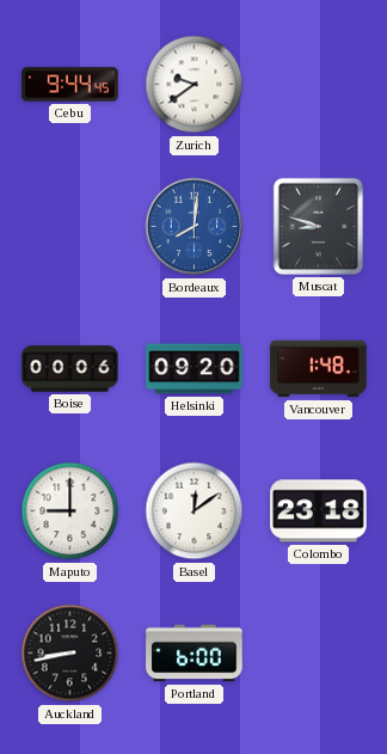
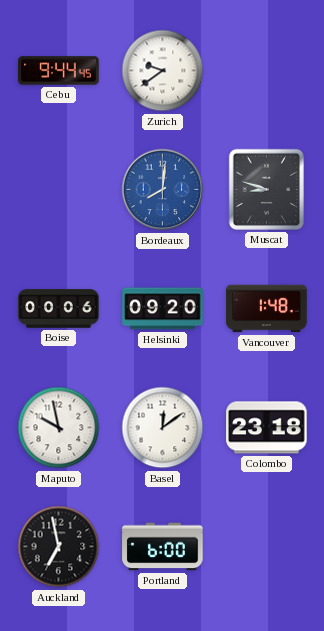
Maputo: 9:00 -> 9:58 (59, 428)
Auckland: 8:43 -> 6:58 (59, 547)
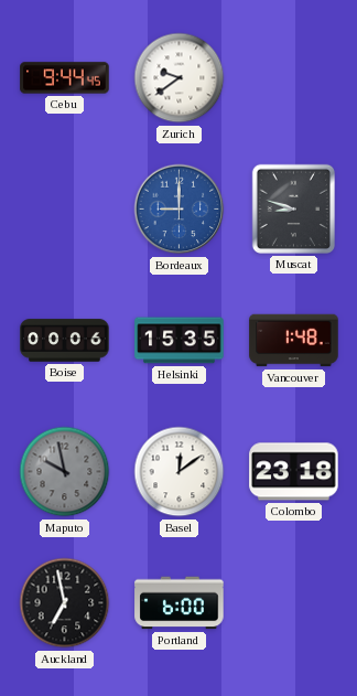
Bordeaux: 8:01 -> 9:00 (180, 210)
Helsinki: 09:20 -> 15:35 (180, 341)
Maputo dial: white -> grey (65, 472)
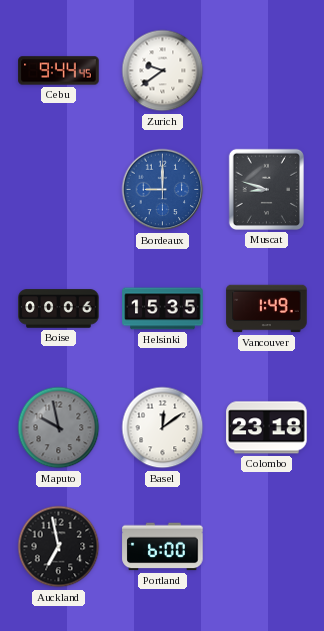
Vancouver: 1:48 -> 1:49 (267, 309)
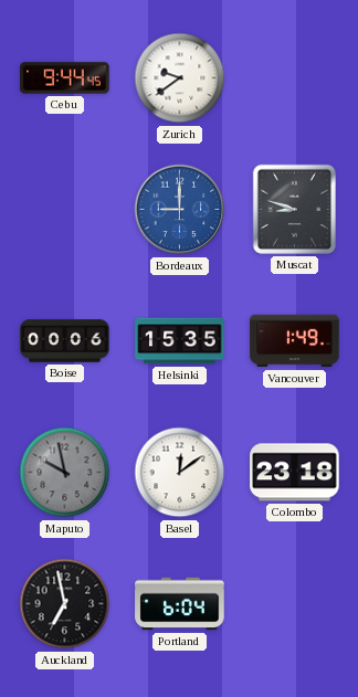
Portland: 6:00 -> 6:04 (180, 604)
